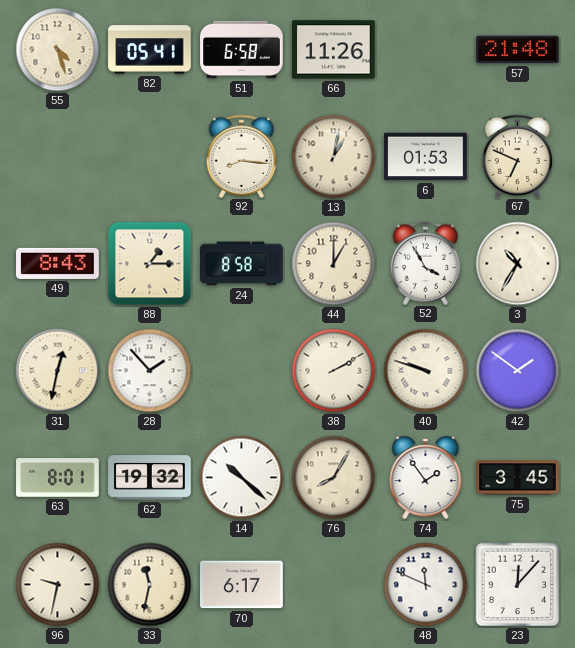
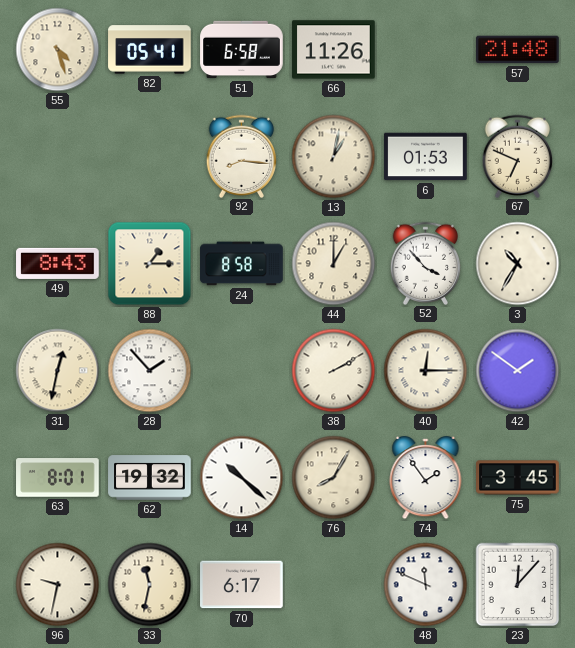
52: 3:55 -> 3:53 (426, 263)
40: 9:48 -> 12:15 (426, 371)
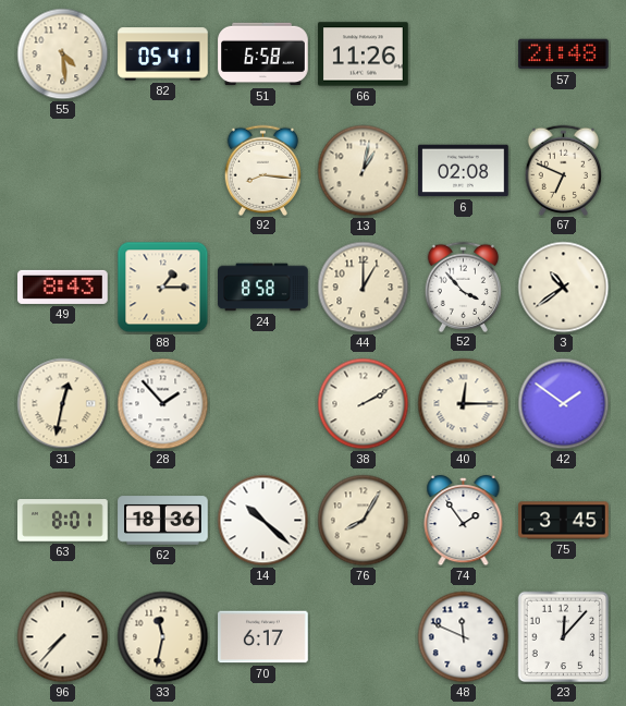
55: 4:27 -> 4:29 (63, 54)
6: 01:53 -> 02:08 (464, 171)
3: 10:35 -> 10:39 (564, 288)
62: 19:32 -> 18:36 (163, 521)
96: 9:32 -> 7:37 (63, 637)
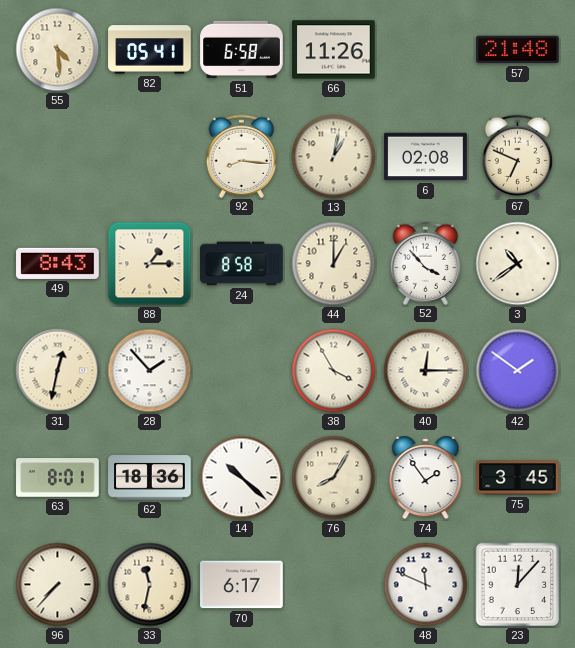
38: 2:10 -> 3:55 (334, 371)
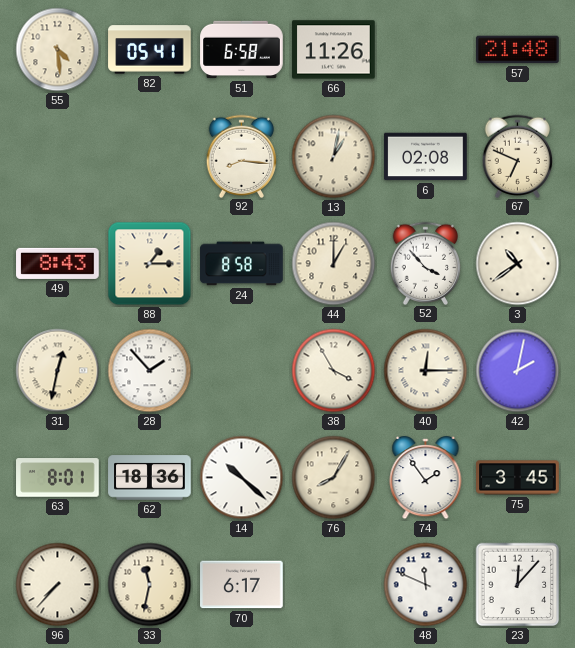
42: 1:51 -> 2:02 (518, 371)
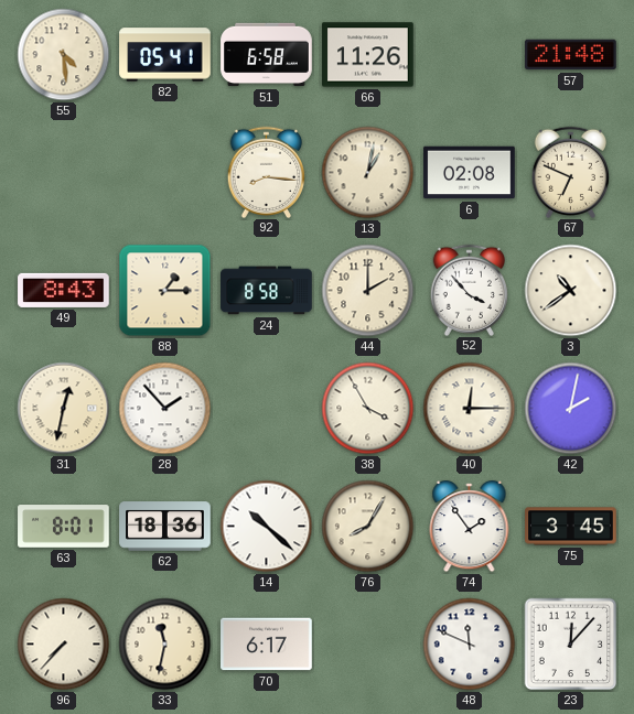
44: 1:00 -> 2:00 (368, 291)
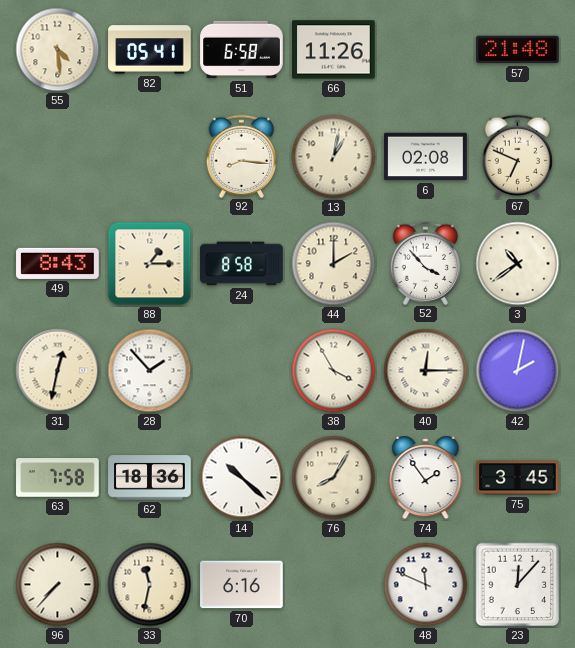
63: 8:01 -> 7:58 (58, 478)
70: 6:17 -> 6:16 (242, 585)
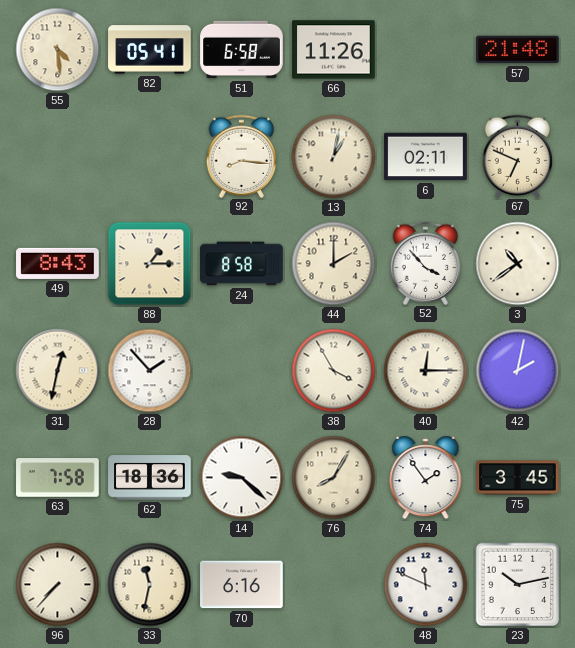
6: 02:08 -> 02:11 (426, 157)
14: 10:22 -> 9:22 (242, 478)
23: 12:07 -> 10:13 (518, 585)
